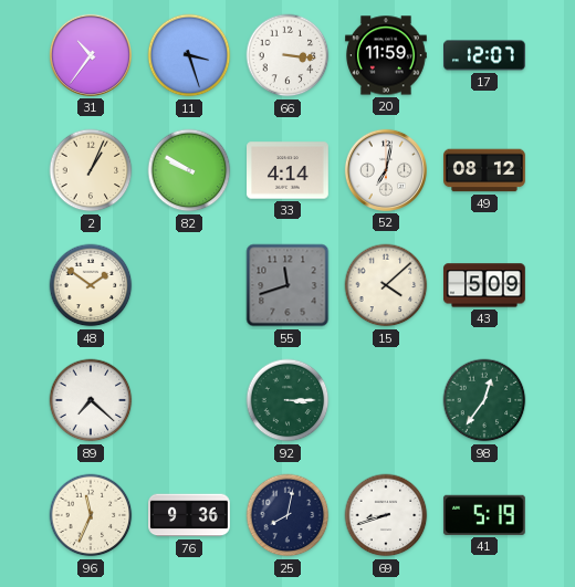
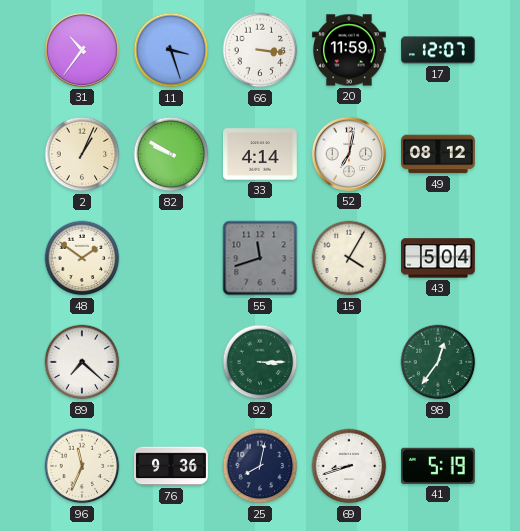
15: 4:08 -> 4:05 (349, 258)
43: 5:09 -> 5:04 (439, 258)
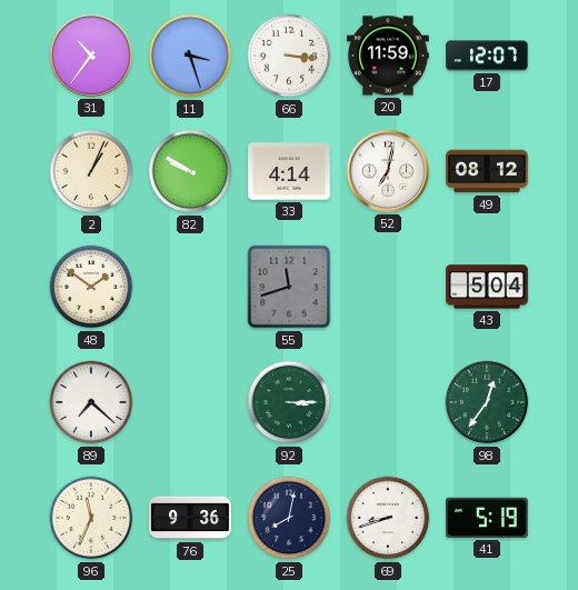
15: 4:05 -> none (349, 258)
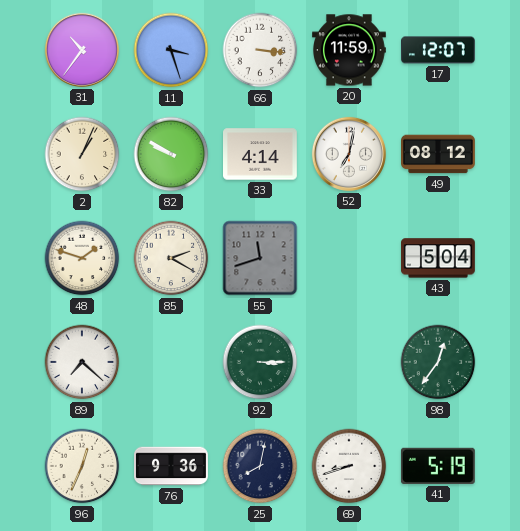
48: 1:51 -> 1:48 (82, 258)
85: none -> 2:20 (171, 258)
96: 11:34 -> 12:34 (82, 466)
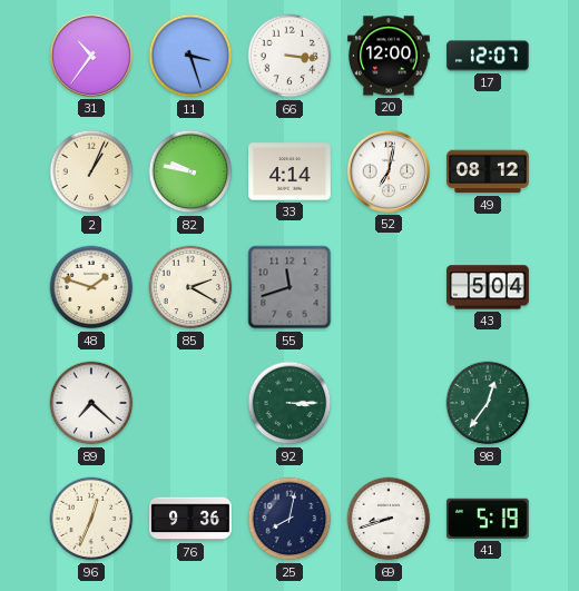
20: 11:59 -> 12:00 (390, 56)
82: 9:50 -> 9:47 (190, 171)
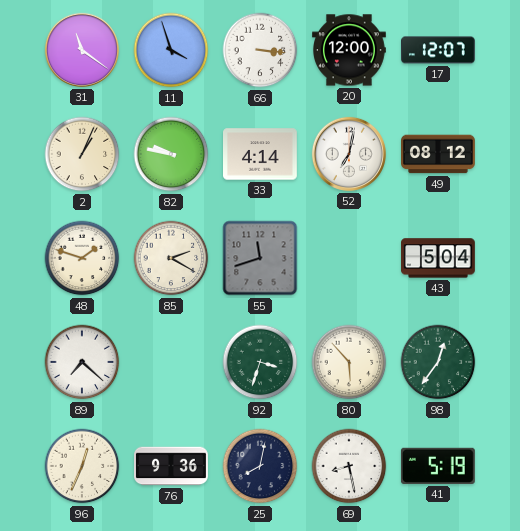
31: 10:36 -> 11:21 (82, 50)
11: 3:27 -> 3:57 (171, 50)
92: 3:15 -> 3:33 (260, 362)
80: none -> 5:53 (349, 362)
69: 8:42 -> 8:28 (349, 466)
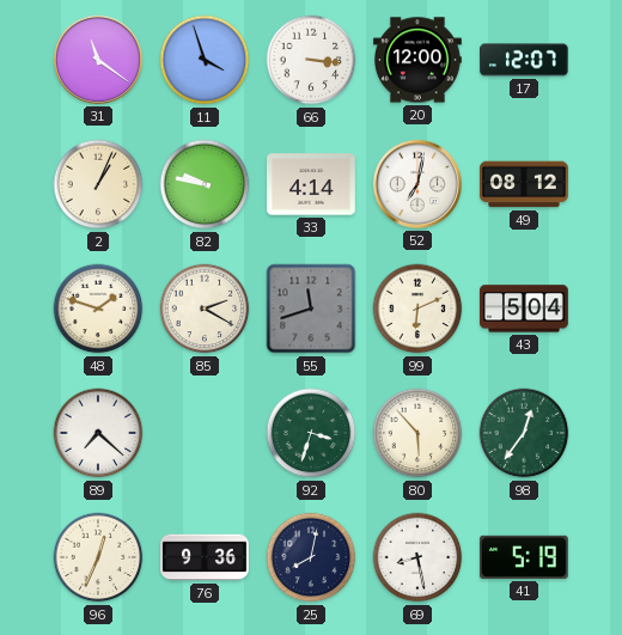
99: none -> 6:11 (417, 309)
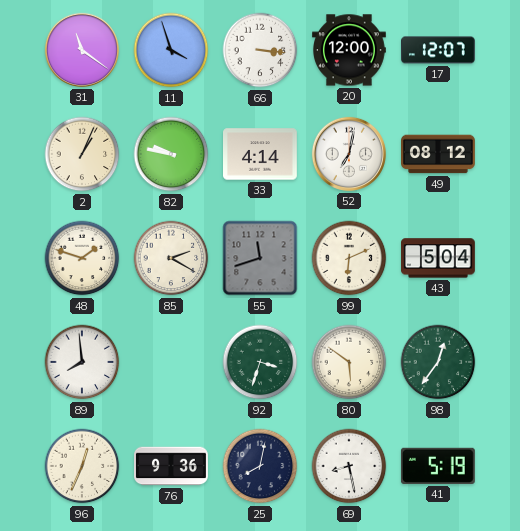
89: 7:22 -> 7:59 (82, 362)
80: 5:53 -> 5:51 (349, 362)
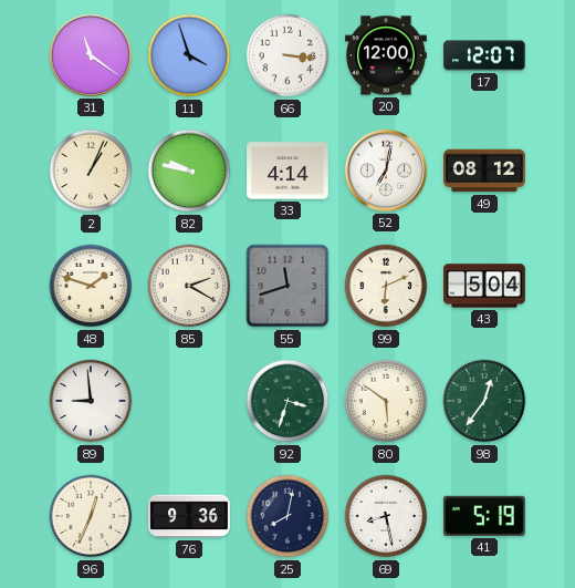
89: 7:59 -> 8:59 (91, 401)
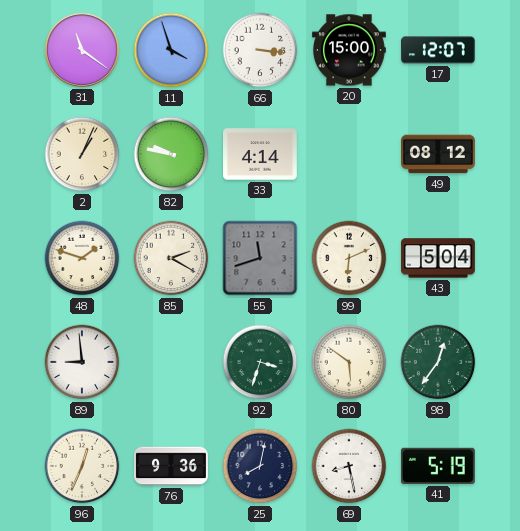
20: 12:00 -> 15:00 (350, 50)
52: 7:02 -> none (386, 171)
